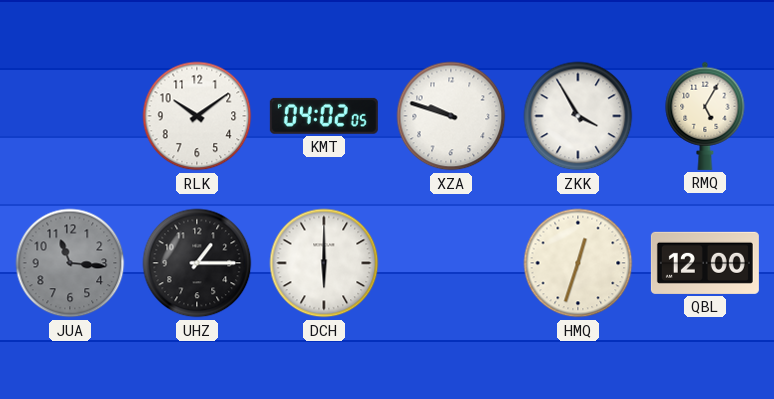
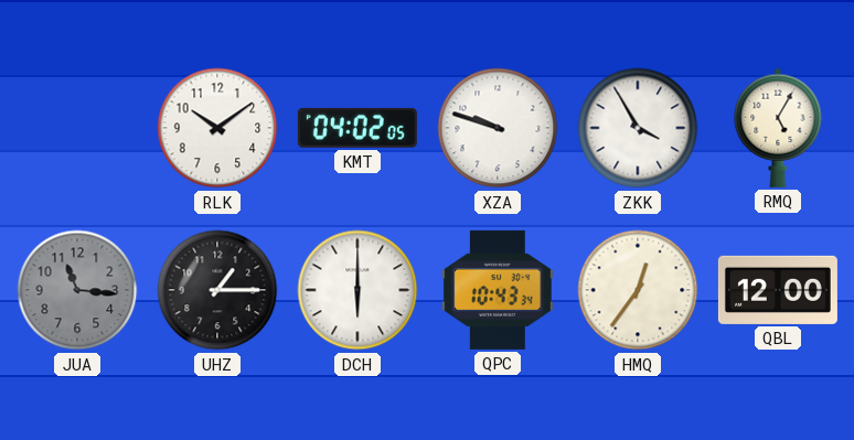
QPC: none -> 10:43 (498, 290)
HMQ: 12:33 -> 12:36 (638, 290)
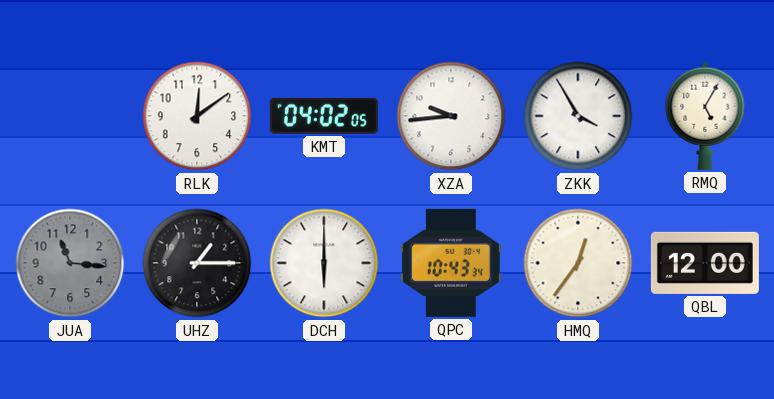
RLK: 10:09 -> 12:09 (197, 116)
XZA: 9:48 -> 9:44 (451, 116)
